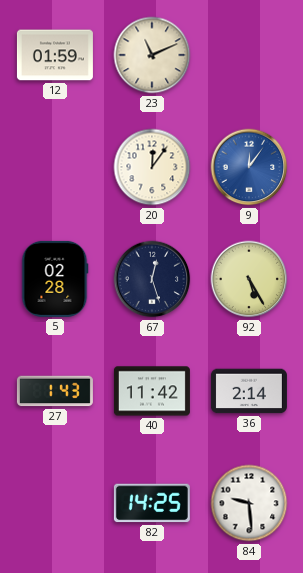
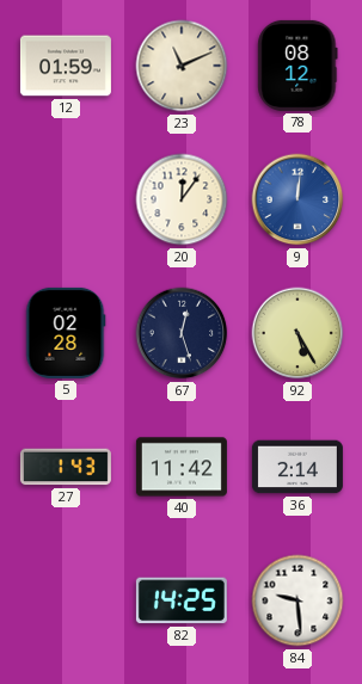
78: none -> 08:12 (297, 66)
9: 12:06 -> 12:01 (297, 199)
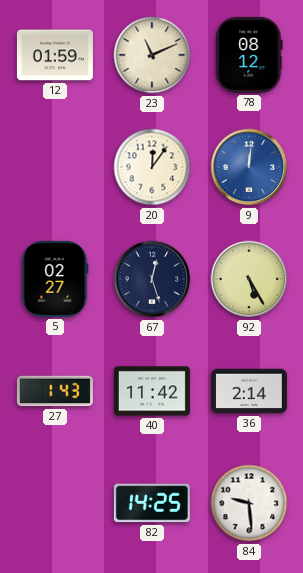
5: 02:28 -> 02:27 (55, 279)
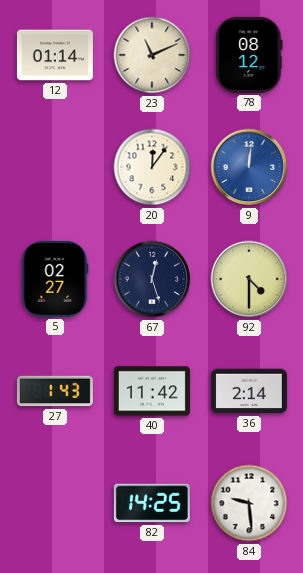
12: 01:59 -> 01:14 (55, 55)
92: 5:25 -> 4:30 (249, 279)
